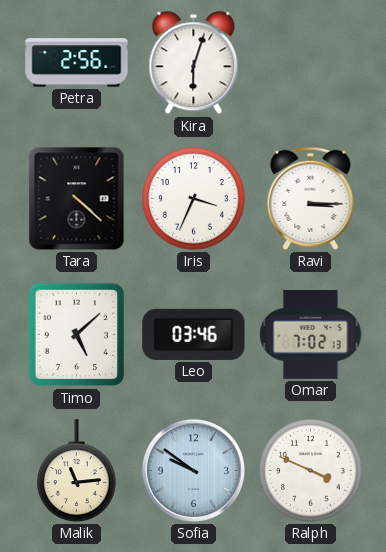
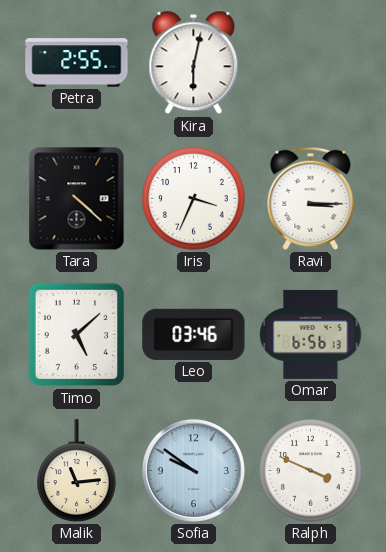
Petra: 2:56 -> 2:55 (77, 63)
Kira: 6:03 -> 6:02 (194, 63)
Omar: 7:02 -> 6:56 (311, 334)
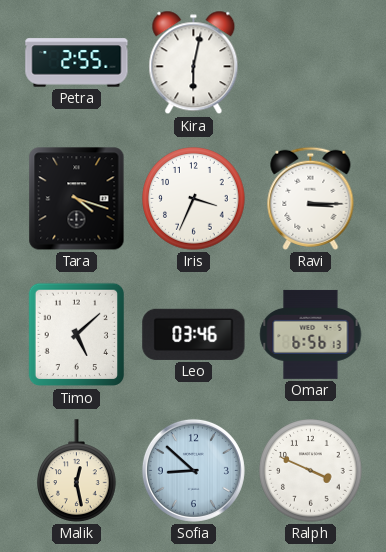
Tara: 4:22 -> 4:18 (77, 199)
Malik: 11:14 -> 12:28 (77, 471)
Sofia: 9:51 -> 8:52 (193, 470)
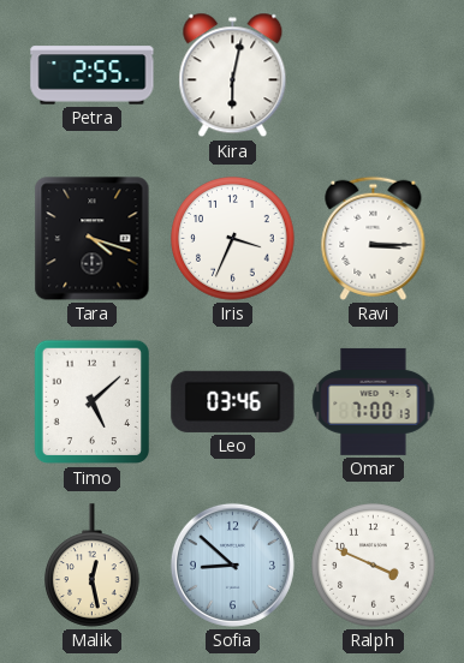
Omar: 6:56 -> 7:00 (374, 401)
